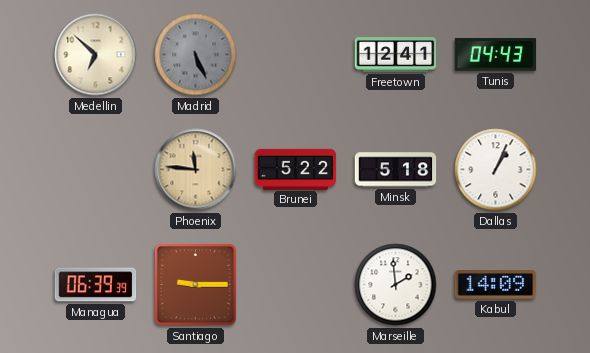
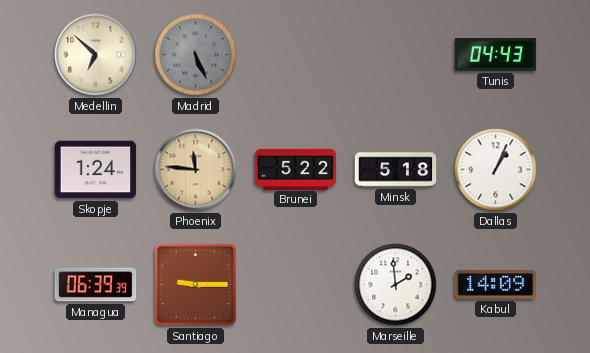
Freetown: 12:41 -> none (396, 55)
Skopje: none -> 1:24 (96, 170)
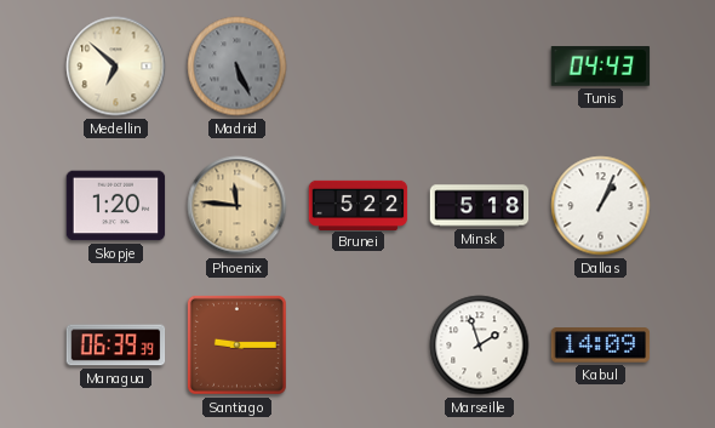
Skopje: 1:24 -> 1:20 (116, 206)
Marseille: 1:59 -> 1:57 (480, 346)
